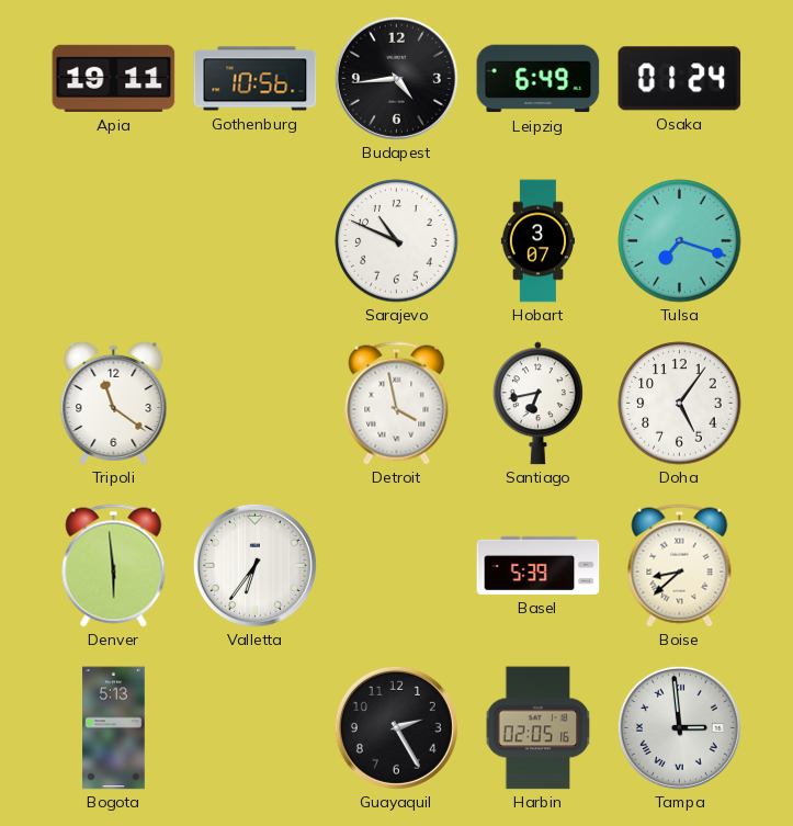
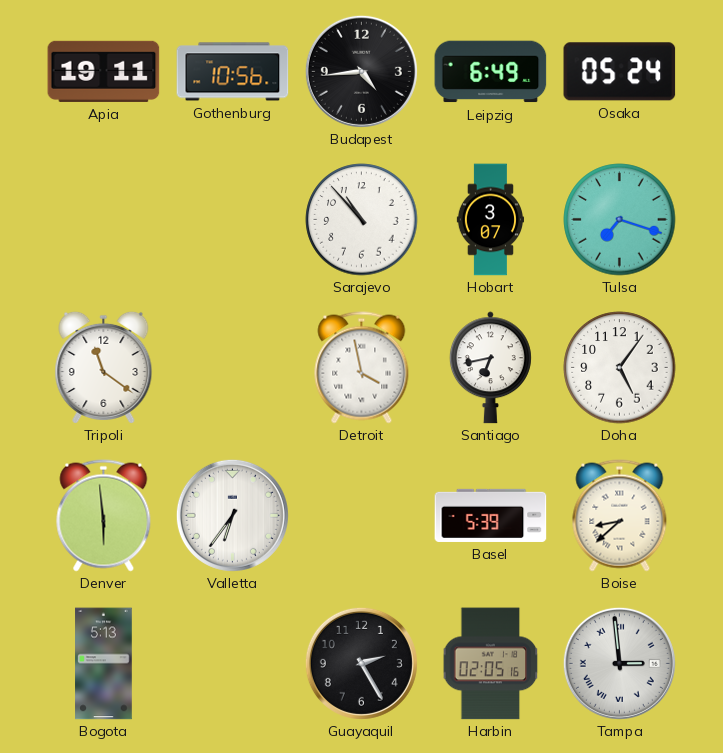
Osaka: 01:24 -> 05:24 (620, 72)
Sarajevo: 10:49 -> 10:53 (362, 220)
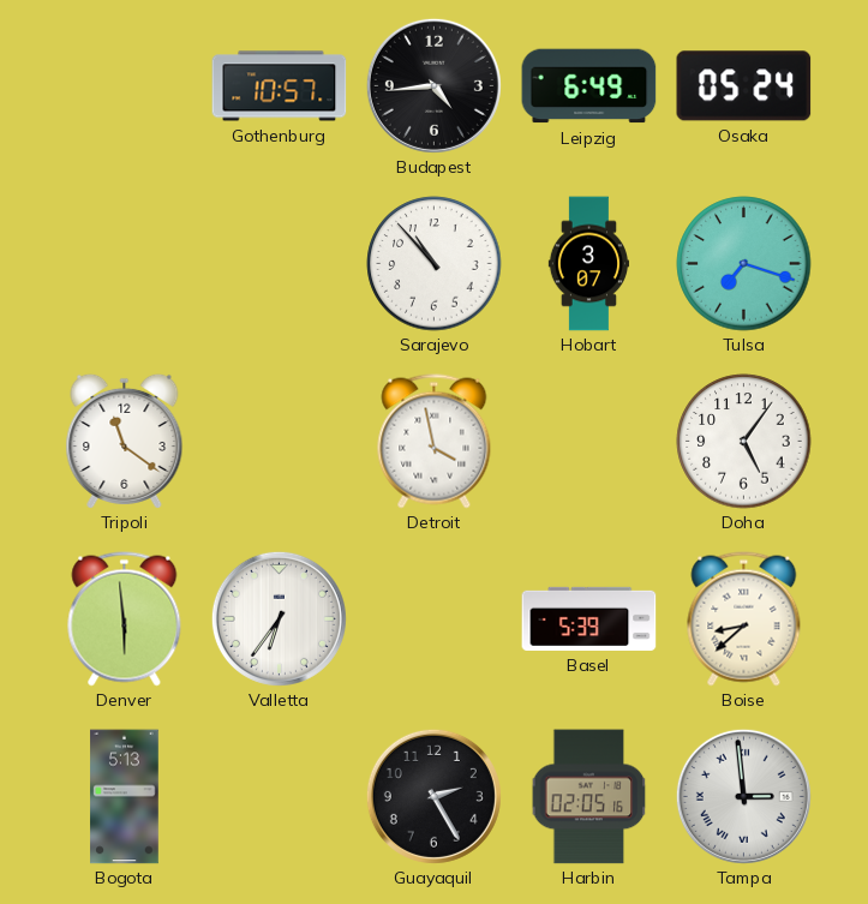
Apia: 19:11 -> none (104, 71)
Gothenburg: 10:56 -> 10:57 (280, 86)
Santiago: 6:43 -> none (490, 368)
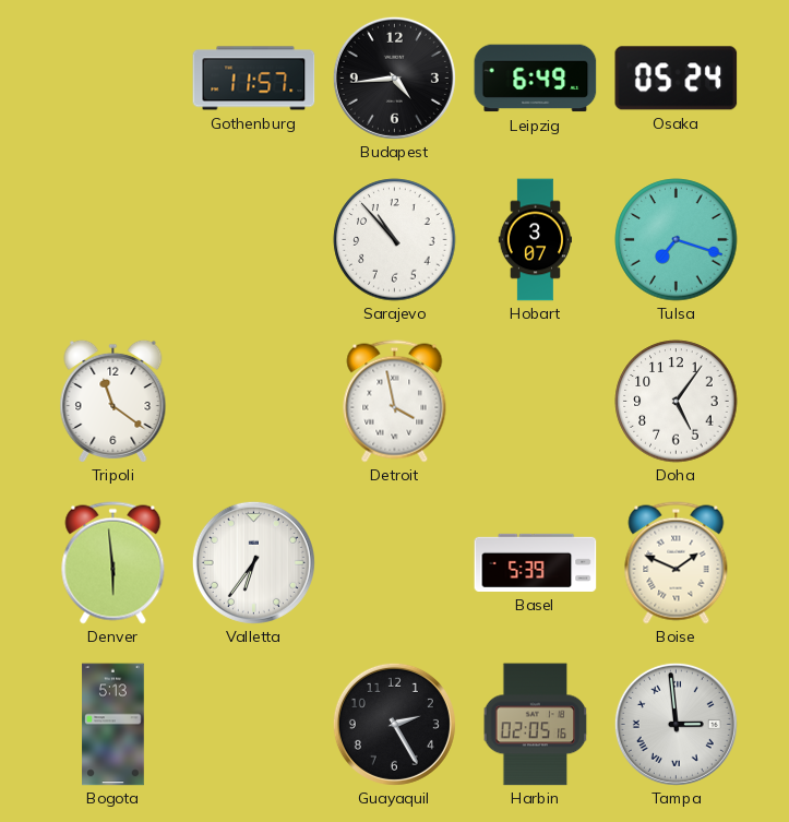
Gothenburg: 10:57 -> 11:57 (254, 79)
Boise: 8:38 -> 1:49 (677, 563)
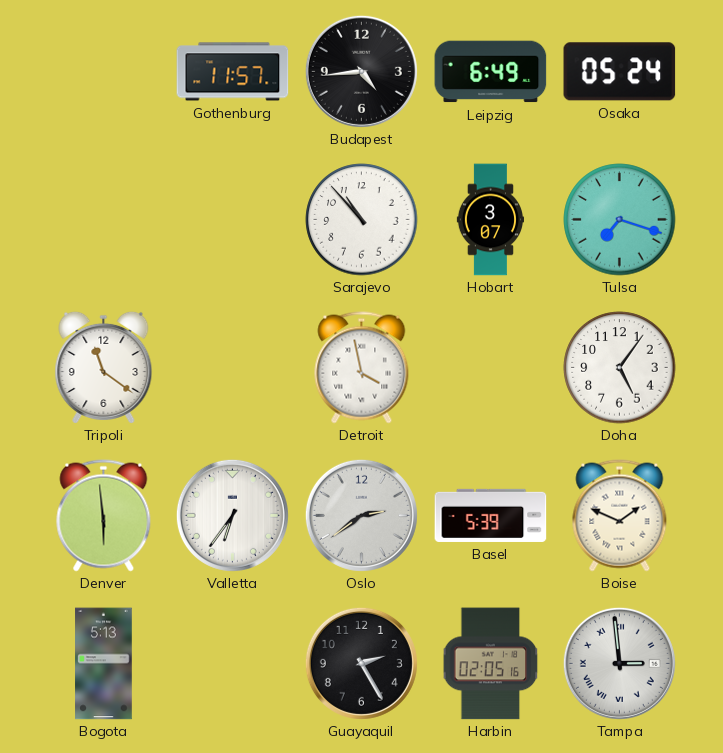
Oslo: none -> 2:39 (361, 515)
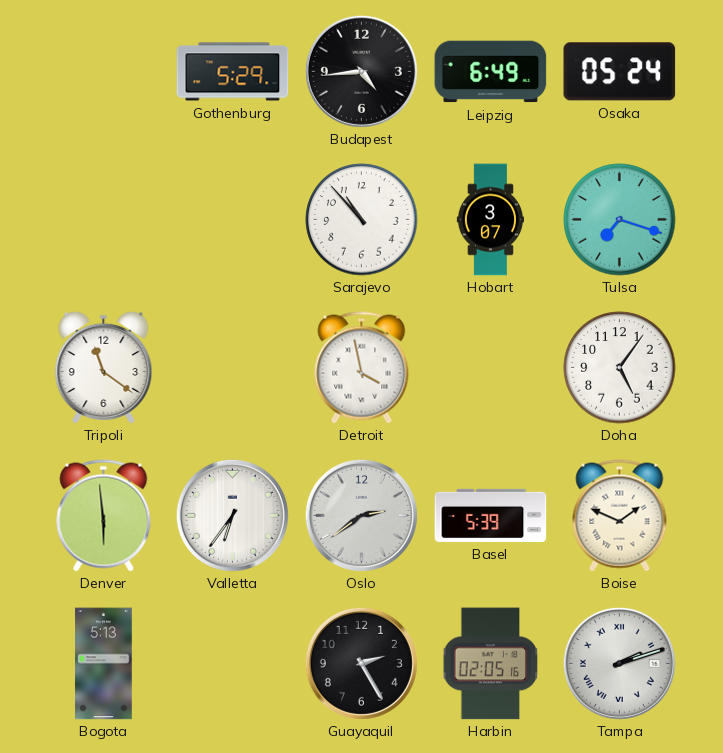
Gothenburg: 11:57 -> 5:29 (233, 72)
Tampa: 2:59 -> 2:12 (619, 663)
